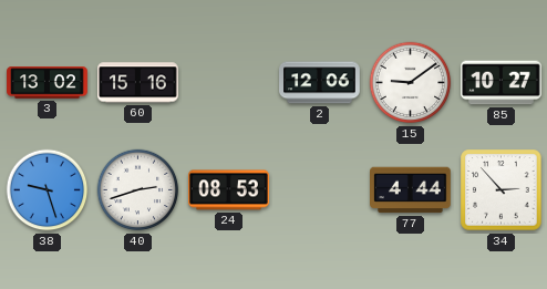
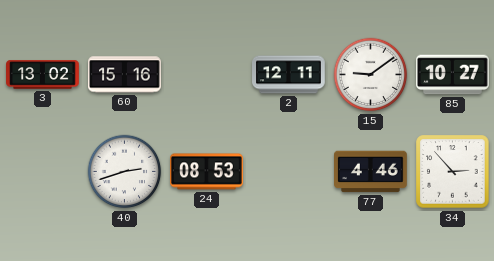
2: 12:06 -> 12:11 (289, 75)
38: 9:27 -> none (48, 190)
77: 4:44 -> 4:46 (371, 172)
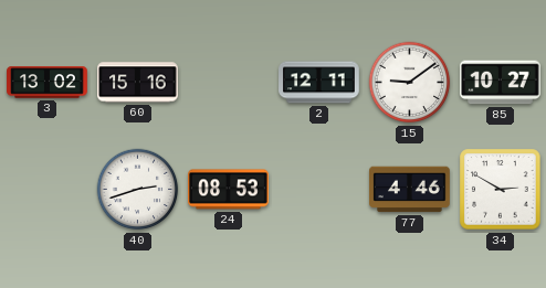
34: 2:53 -> 2:50 (501, 190)
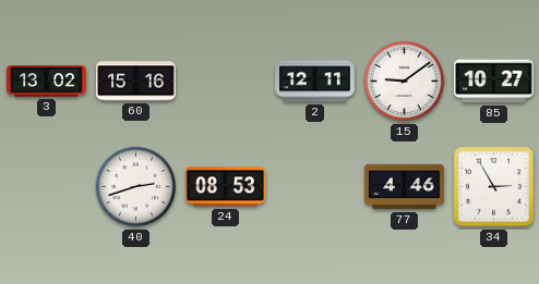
34: 2:50 -> 2:55 (494, 187)
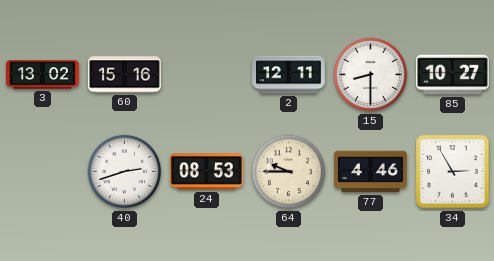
15: 9:09 -> 8:30 (371, 75)
64: none -> 9:45 (289, 172)
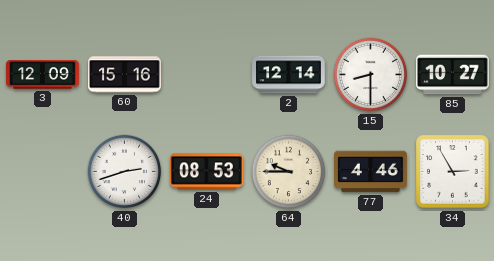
3: 13:02 -> 12:09 (43, 75)
2: 12:11 -> 12:14 (289, 75)
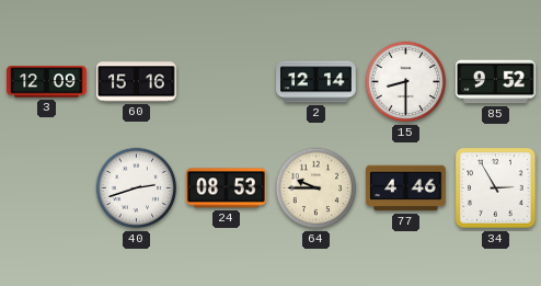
85: 10:27 -> 9:52 (496, 82)
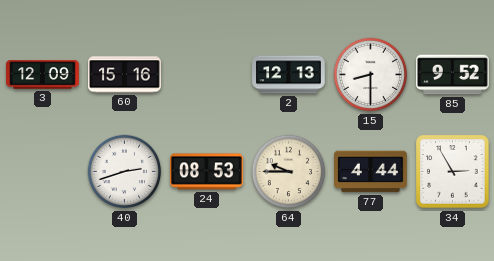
2: 12:14 -> 12:13 (289, 75)
77: 4:46 -> 4:44 (371, 172)
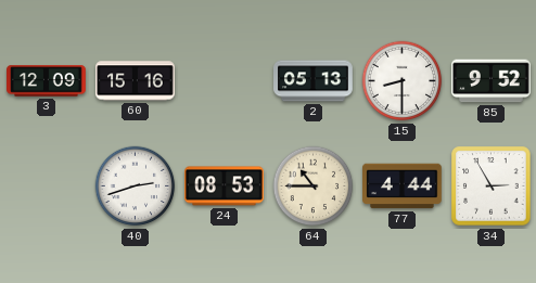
2: 12:13 -> 05:13 (314, 81)
64: 9:45 -> 10:45 (314, 186)
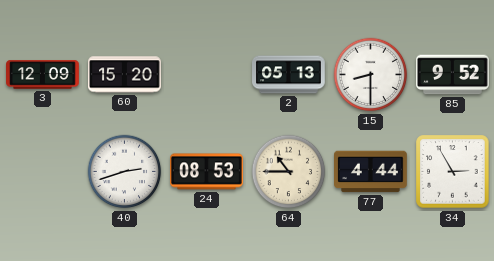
60: 15:16 -> 15:20 (125, 75)
